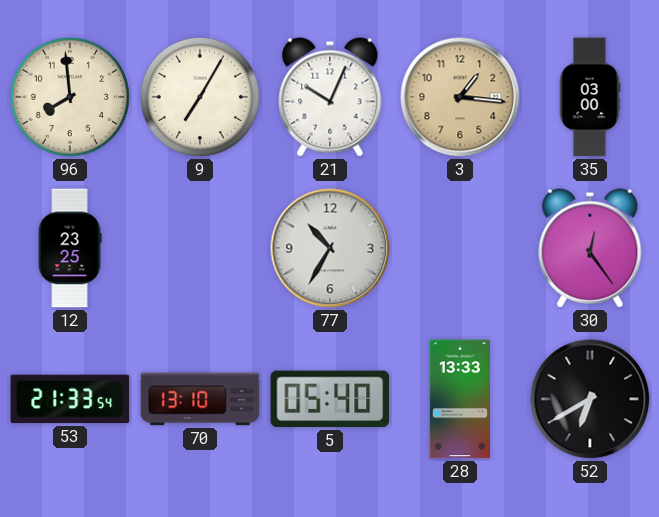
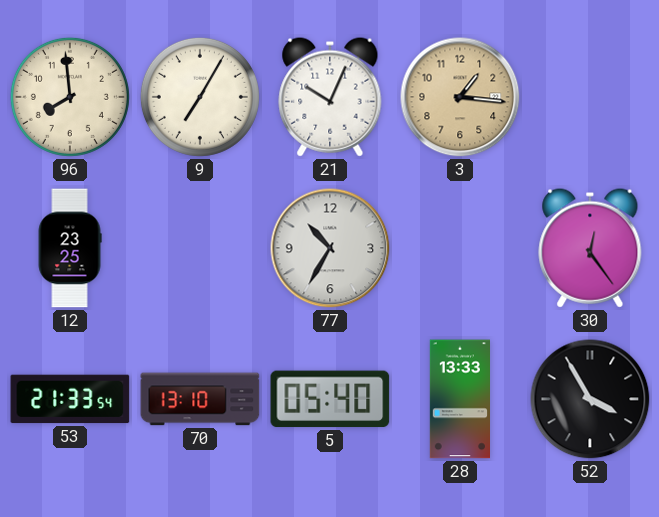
35: 03:00 -> none (590, 97)
52: 6:40 -> 3:55 (590, 399)
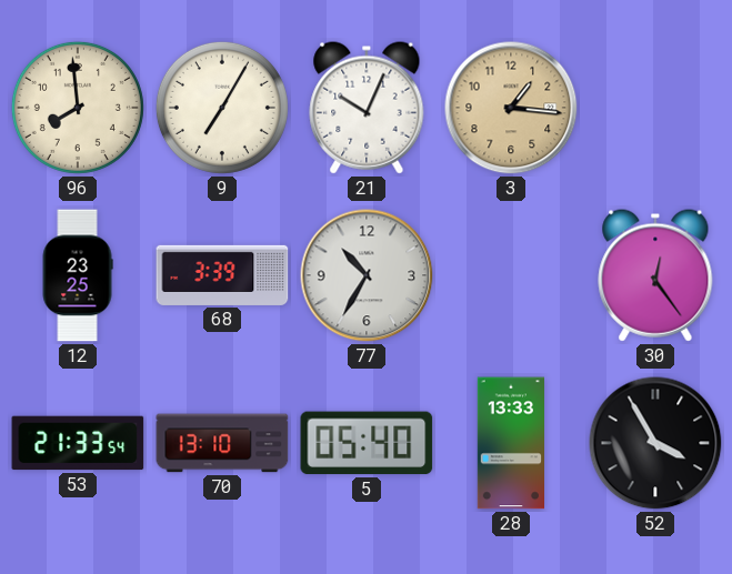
68: none -> 3:39 (222, 275)
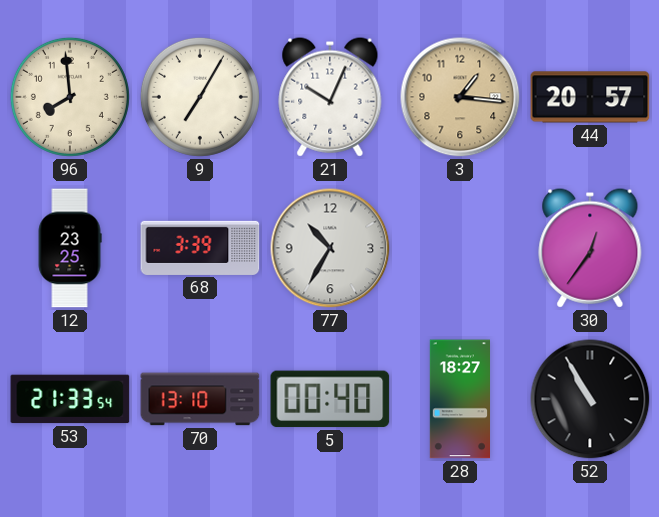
44: none -> 20:57 (590, 97)
30: 12:24 -> 12:36 (590, 248)
5: 05:40 -> 00:40 (330, 399)
28: 13:33 -> 18:27 (459, 399)
52: 3:55 -> 10:55 (590, 399)
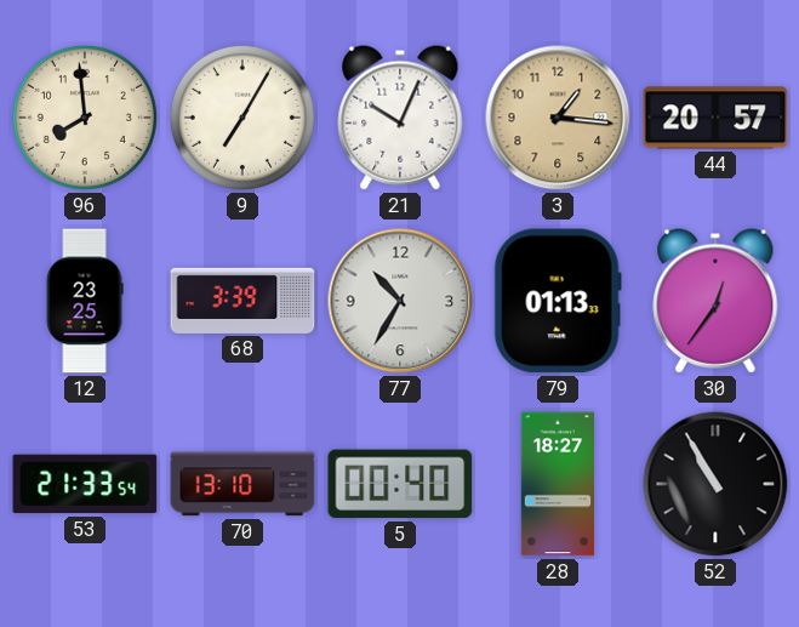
79: none -> 01:13 (558, 301)
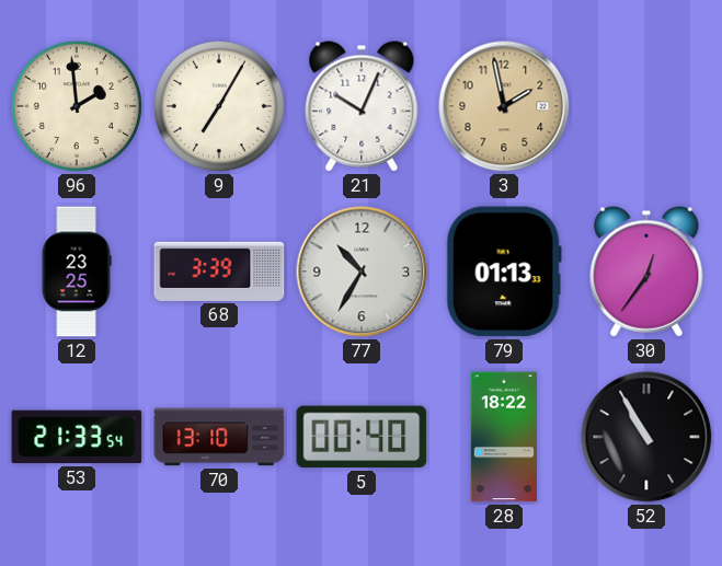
96: 7:59 -> 1:59 (77, 106)
3: 1:16 -> 1:58 (504, 106)
44: 20:57 -> none (715, 118)
28: 18:27 -> 18:22 (503, 437)
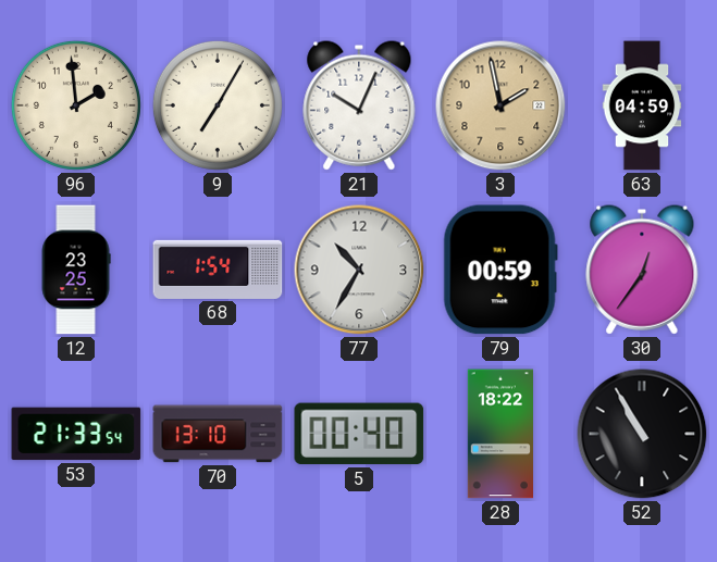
63: none -> 04:59 (642, 105)
68: 3:39 -> 1:54 (218, 270)
79: 01:13 -> 00:59 (500, 270)
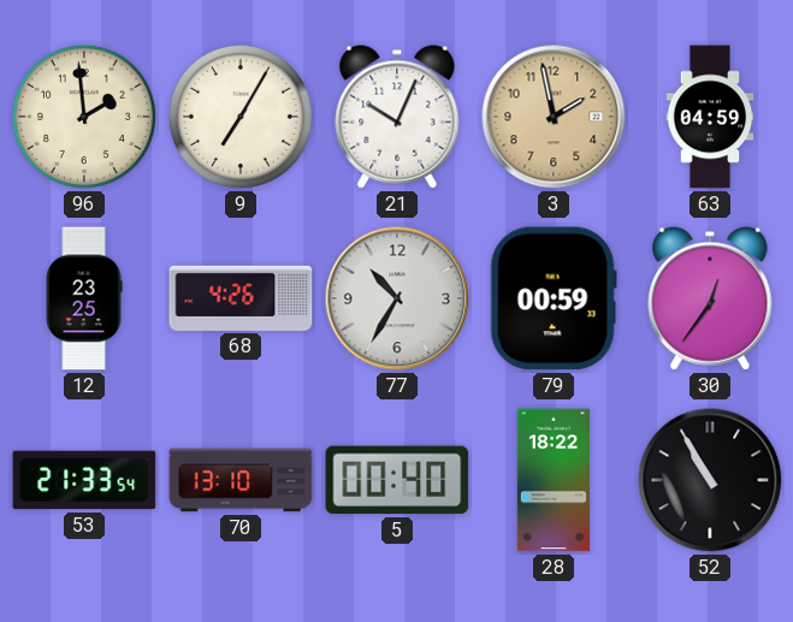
68: 1:54 -> 4:26 (241, 298)
